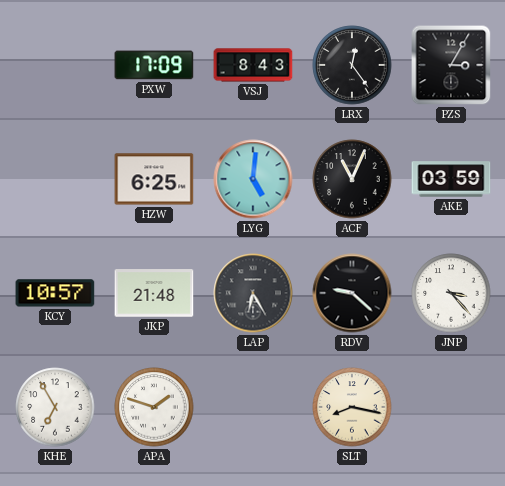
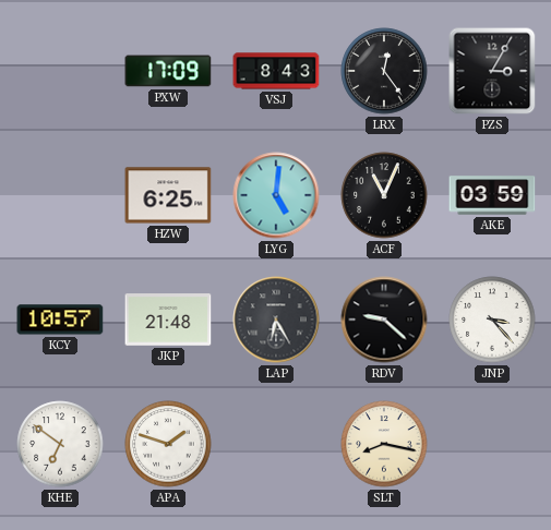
KHE: 6:55 -> 6:51 (60, 444)
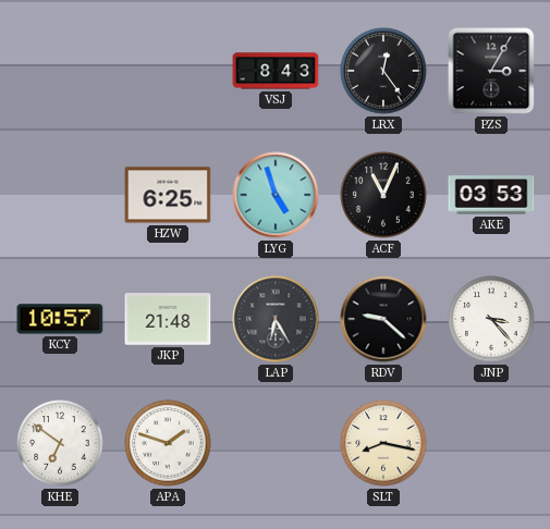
PXW: 17:09 -> none (168, 71)
LYG: 5:01 -> 4:57 (276, 195)
AKE: 03:59 -> 03:53 (491, 195)
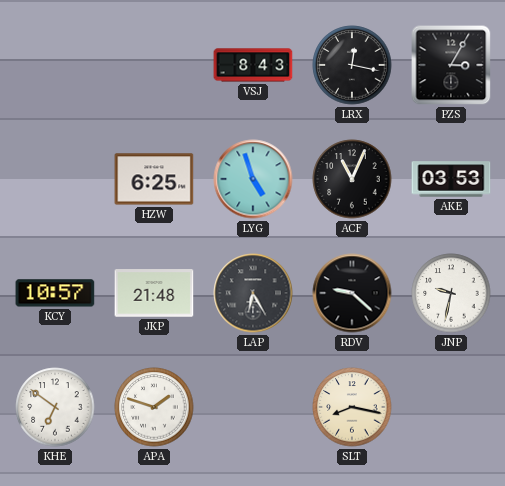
LRX: 12:24 -> 12:17 (352, 65)
JNP: 3:23 -> 9:32 (451, 293)
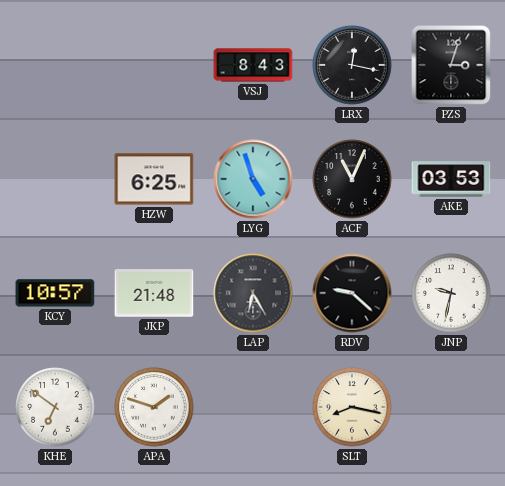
PZS: 3:05 -> 3:03 (451, 65)
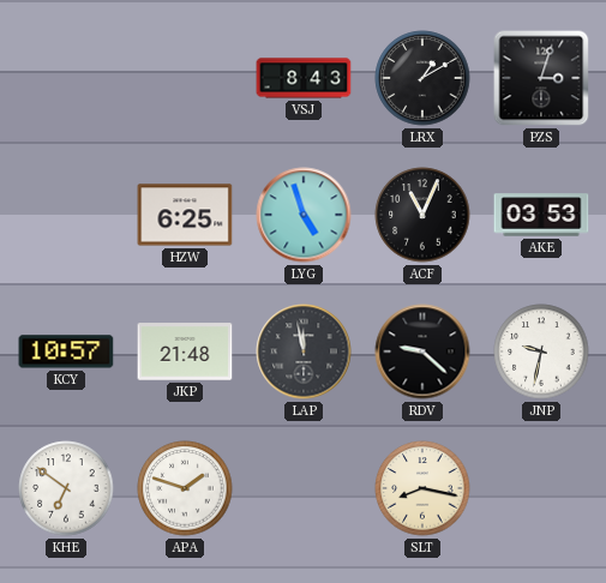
LRX: 12:17 -> 1:10 (422, 78)
LAP: 6:25 -> 11:58 (304, 351)
